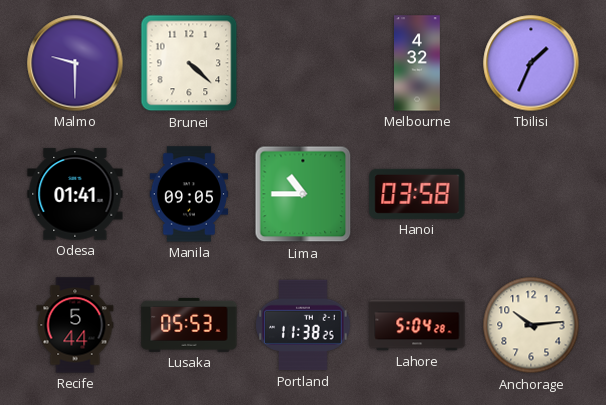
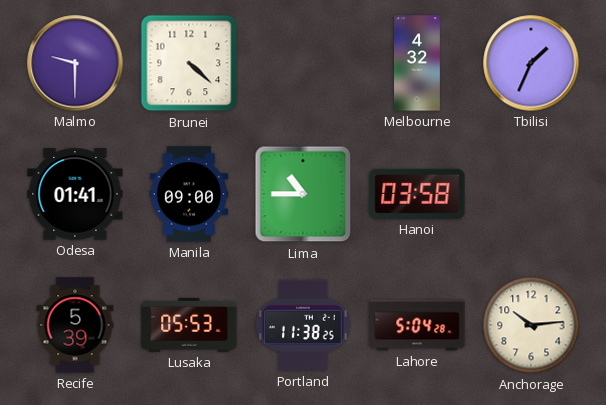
Manila: 09:05 -> 09:00 (189, 194)
Recife: 5:44 -> 5:39 (75, 325)
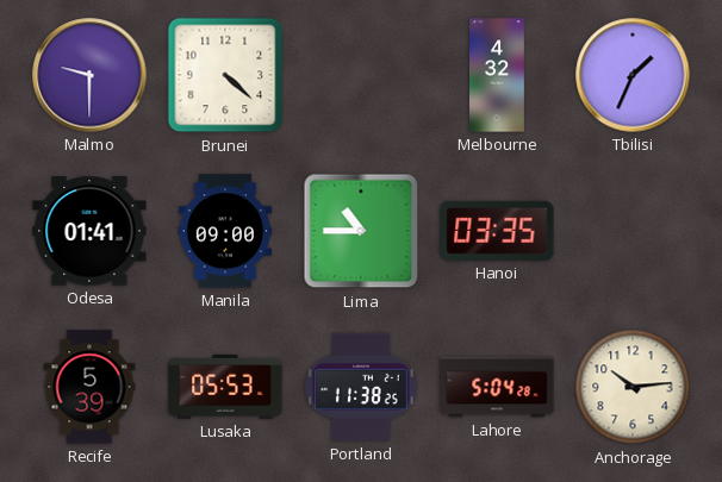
Hanoi: 03:58 -> 03:35 (497, 231)
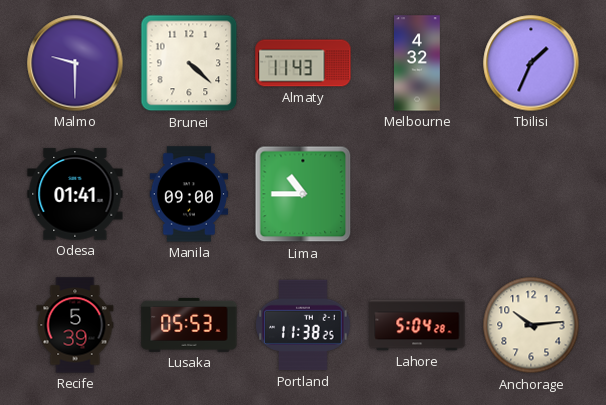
Almaty: none -> 11:43 (303, 63)
Hanoi: 03:35 -> none (497, 231)
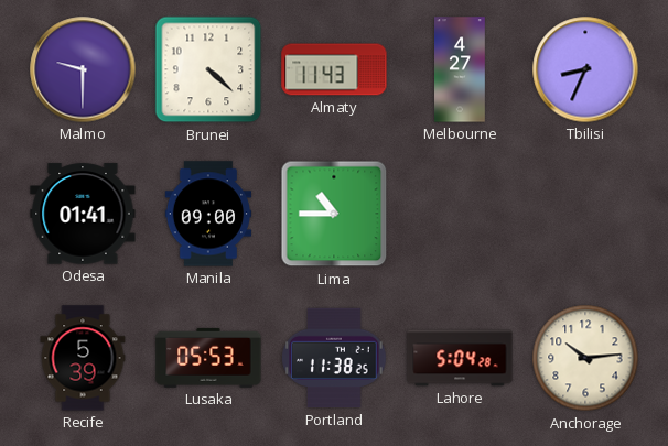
Melbourne: 4:32 -> 4:27 (461, 69)
Tbilisi: 1:34 -> 8:34 (585, 69)
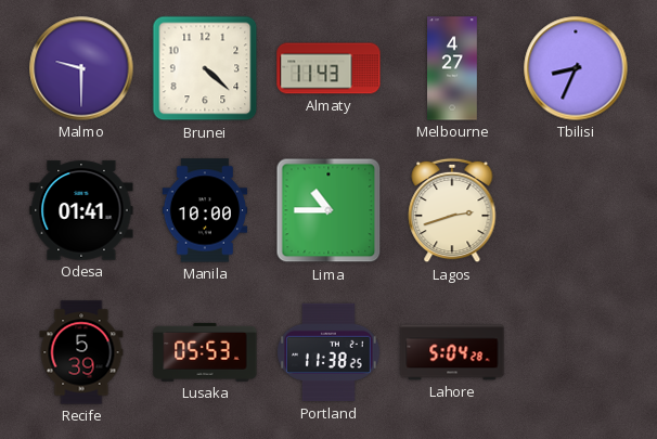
Manila: 09:00 -> 10:00 (205, 210)
Lagos: none -> 2:42 (452, 210)
Anchorage: 10:14 -> none (585, 358)
